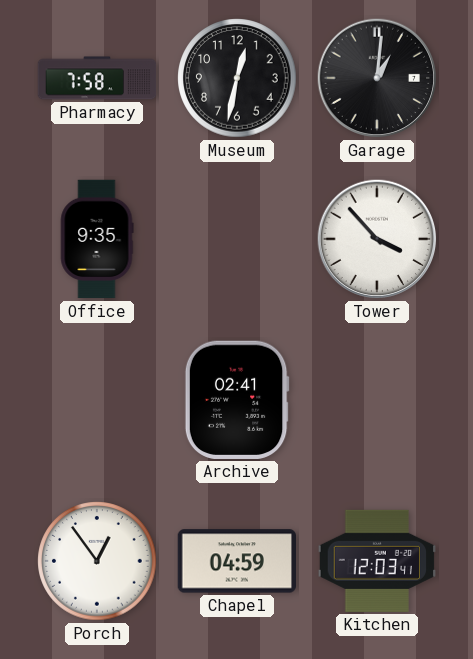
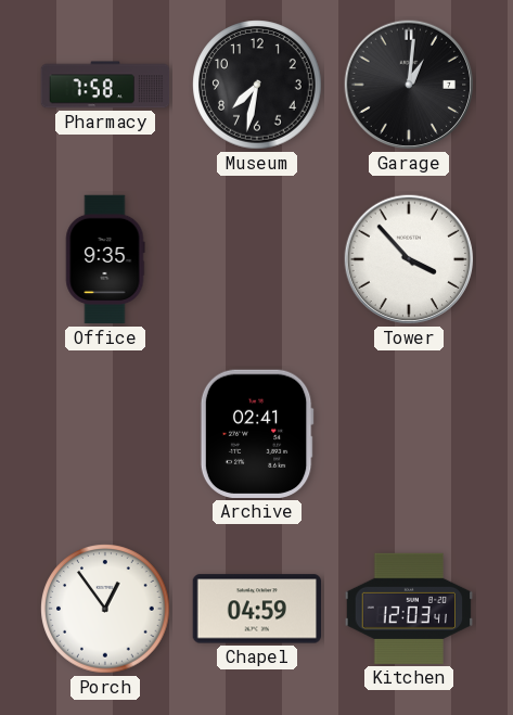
Museum: 12:32 -> 7:32 (257, 85)
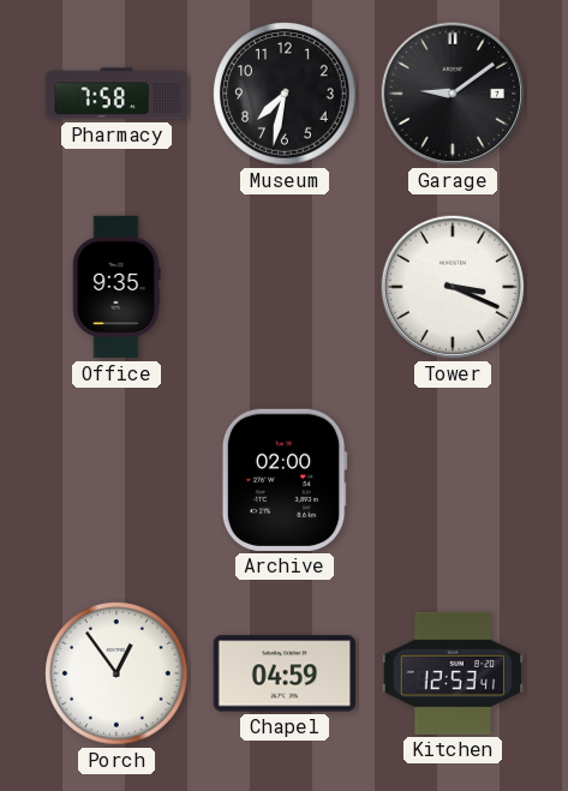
Garage: 1:01 -> 9:09 (453, 94)
Tower: 3:53 -> 3:19 (453, 287)
Archive: 02:41 -> 02:00 (285, 480)
Kitchen: 12:03 -> 12:53 (452, 673)
